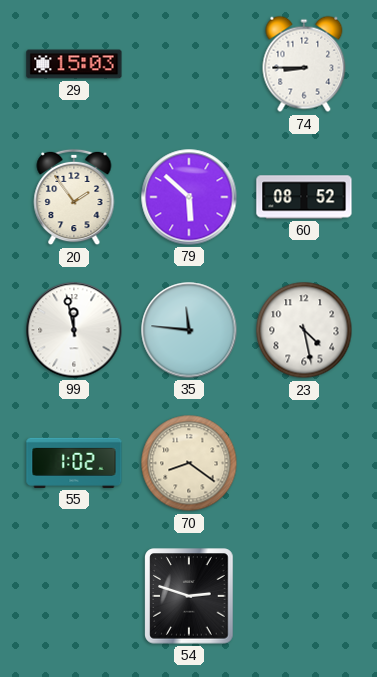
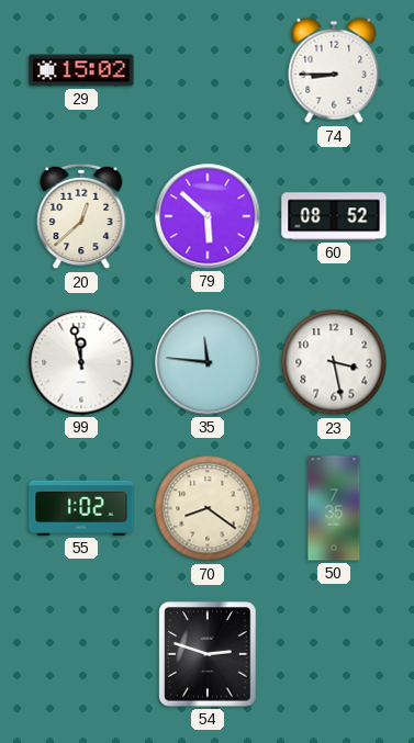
29: 15:03 -> 15:02 (81, 70)
20: 1:54 -> 12:38 (81, 216)
23: 4:28 -> 3:28 (334, 362)
50: none -> 7:35 (334, 508)
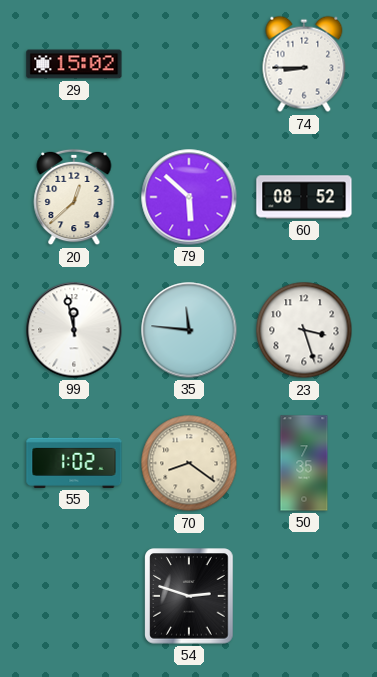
23: 3:28 -> 3:27 (304, 330)
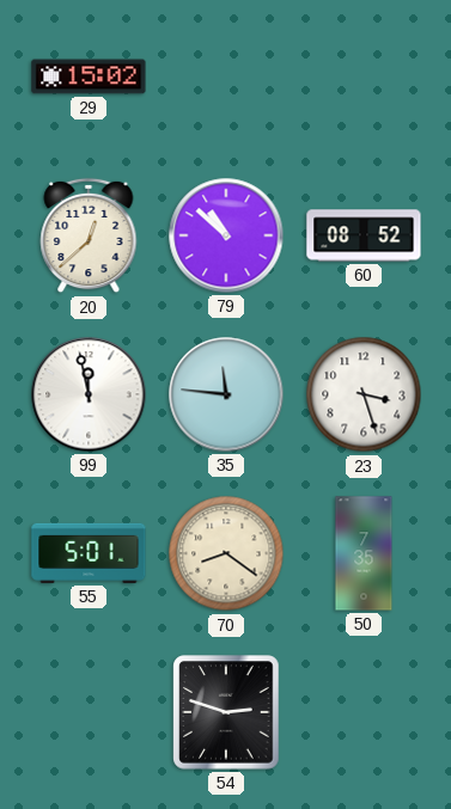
74: 8:45 -> none (304, 64)
79: 5:52 -> 10:52 (226, 235)
55: 1:02 -> 5:01 (89, 553)
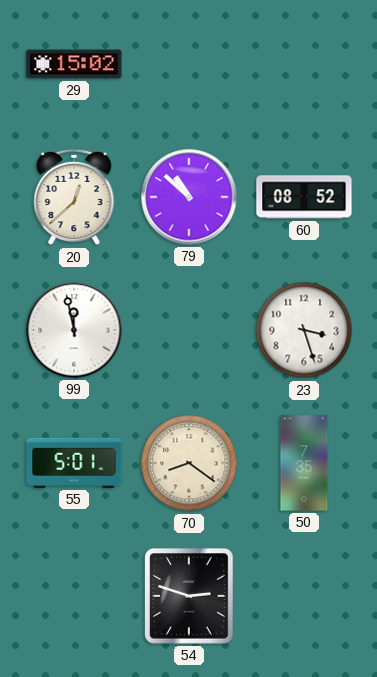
35: 11:46 -> none (226, 394)
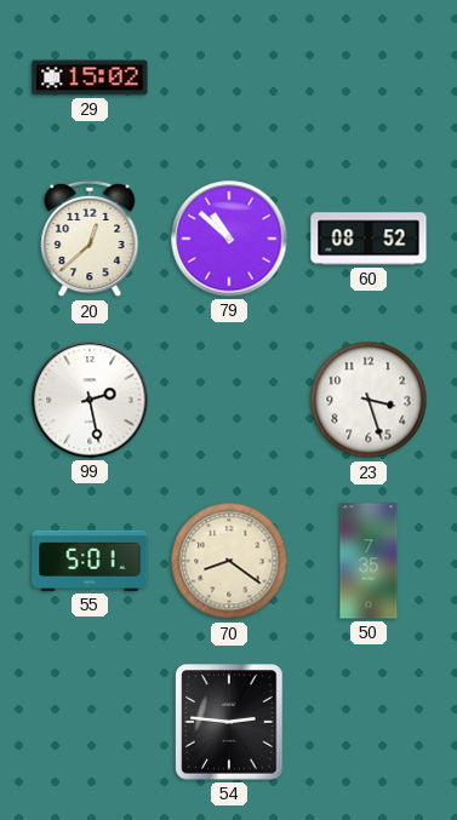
99: 11:58 -> 2:28 (90, 400)
54: 2:48 -> 2:46 (229, 722)
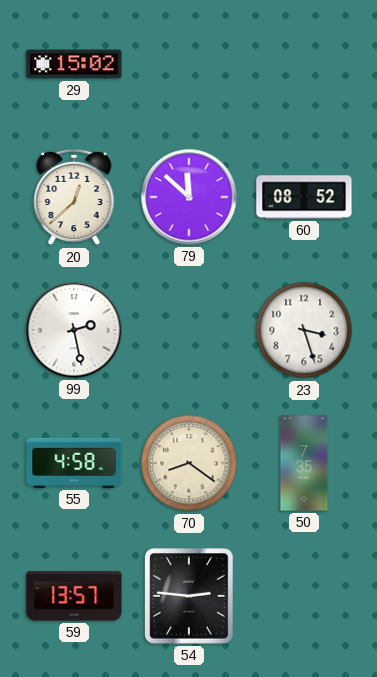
79: 10:52 -> 11:52 (189, 197)
55: 5:01 -> 4:58 (74, 463)
59: none -> 13:57 (74, 596)
